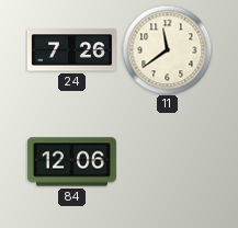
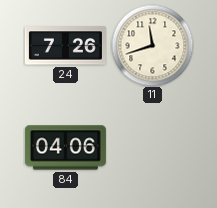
11: 11:39 -> 11:42 (152, 45)
84: 12:06 -> 04:06 (65, 148)
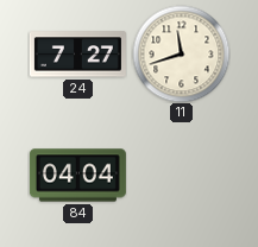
24: 7:26 -> 7:27 (77, 55)
84: 04:06 -> 04:04 (77, 176)
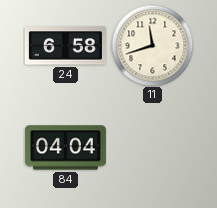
24: 7:27 -> 6:58 (65, 46)
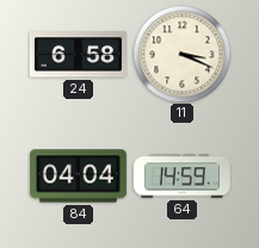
11: 11:42 -> 3:19 (181, 54)
64: none -> 14:59 (181, 176)
